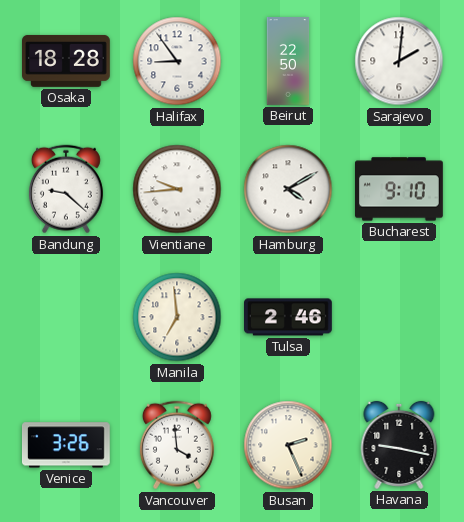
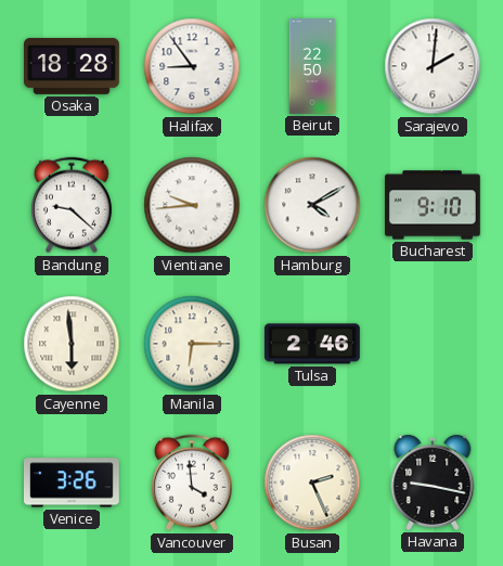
Cayenne: none -> 5:59 (72, 344)
Manila: 6:59 -> 6:15 (192, 344)
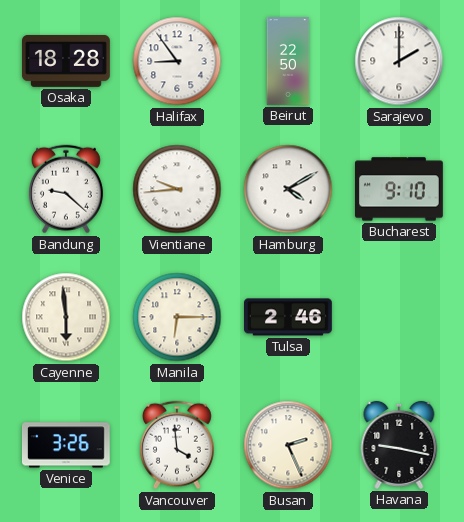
Sarajevo: 2:01 -> 2:00 (399, 61)
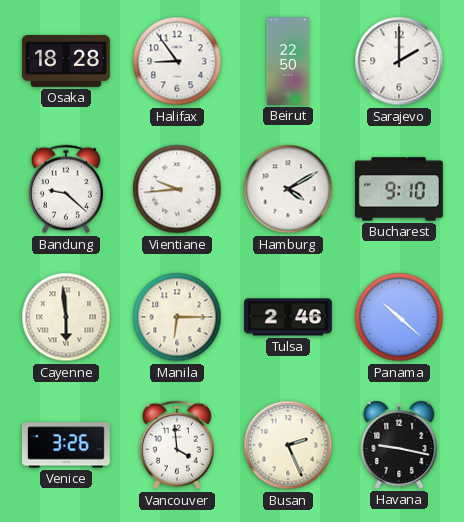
Panama: none -> 10:22 (399, 317)
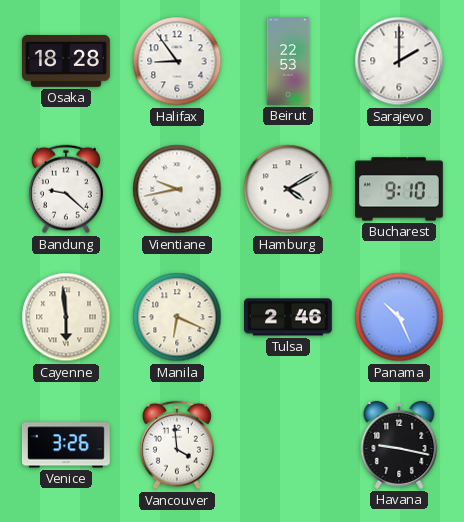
Beirut: 22:50 -> 22:53 (288, 61)
Vientiane: 9:44 -> 9:43 (177, 189)
Manila: 6:15 -> 6:19 (177, 317)
Panama: 10:22 -> 10:26 (399, 317)
Busan: 2:26 -> none (288, 445)
